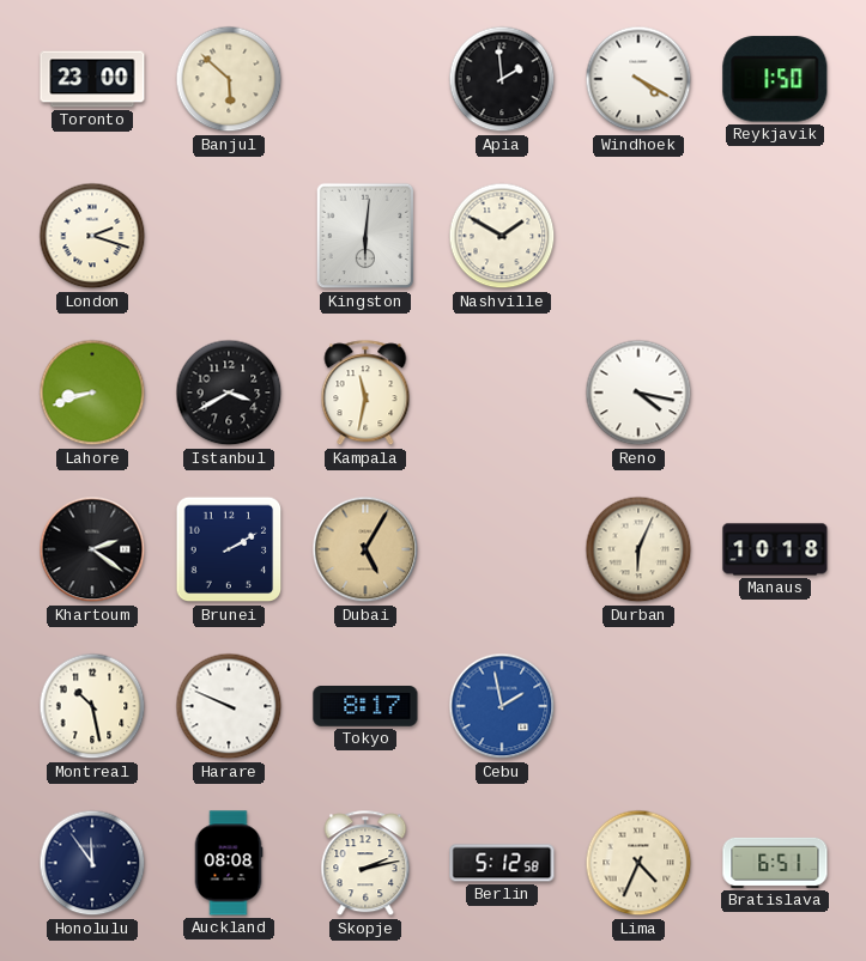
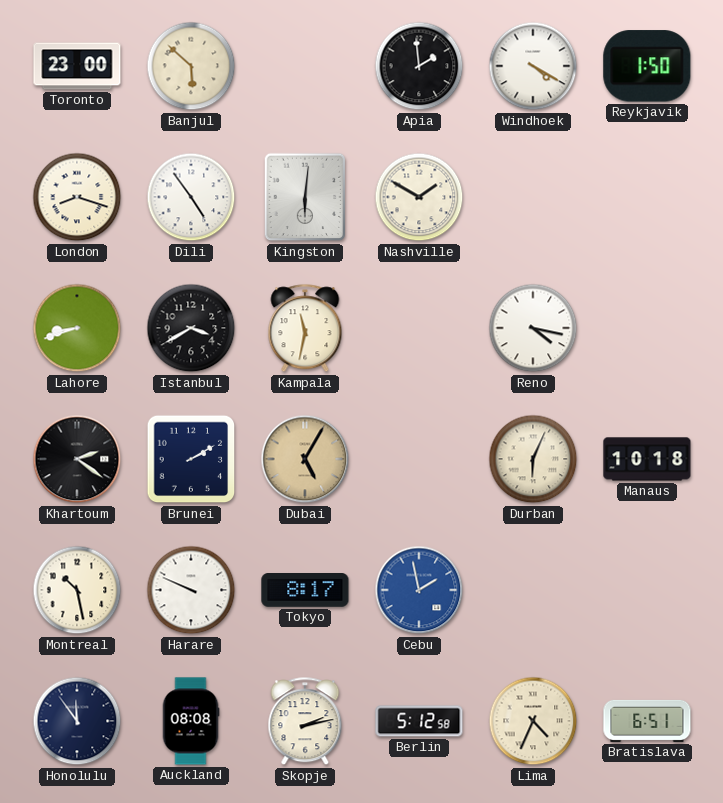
London: 2:18 -> 8:18 (77, 197)
Dili: none -> 4:54 (191, 197)
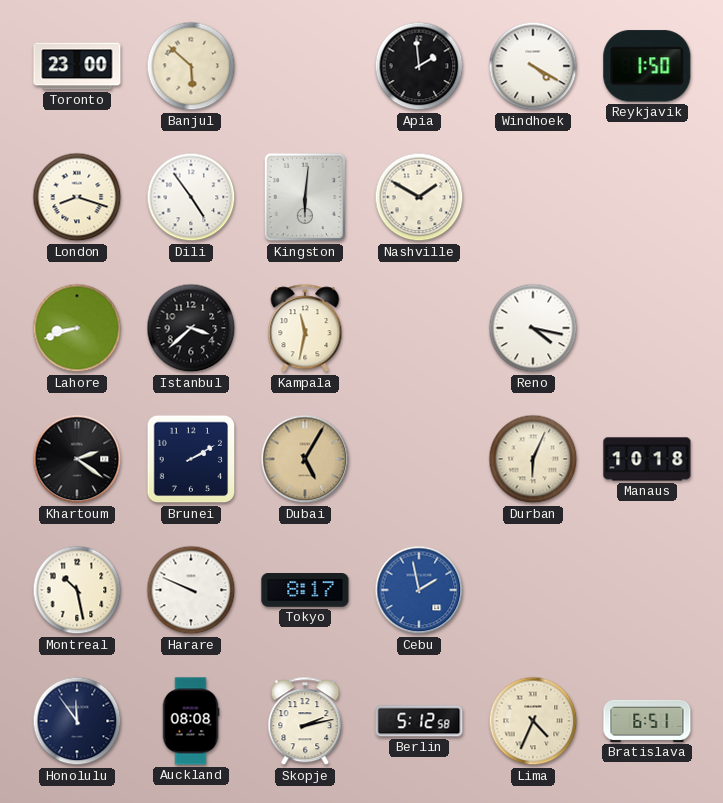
Istanbul: 3:40 -> 3:38 (191, 328)
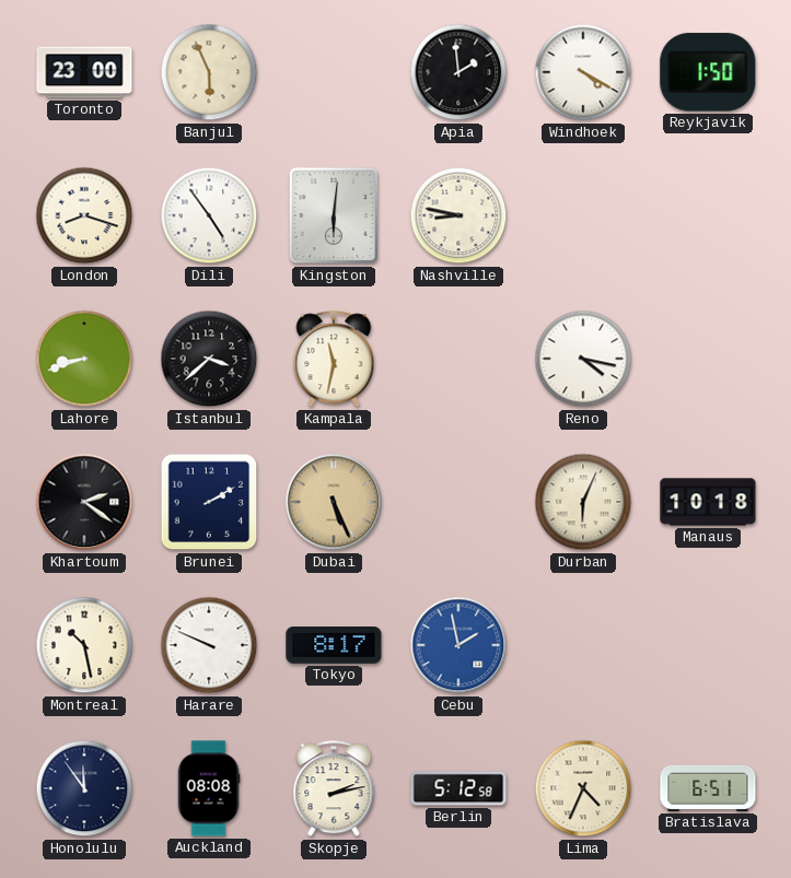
Banjul: 5:52 -> 5:56 (209, 72)
Nashville: 1:50 -> 8:47 (458, 215)
Dubai: 5:05 -> 5:26 (334, 502)
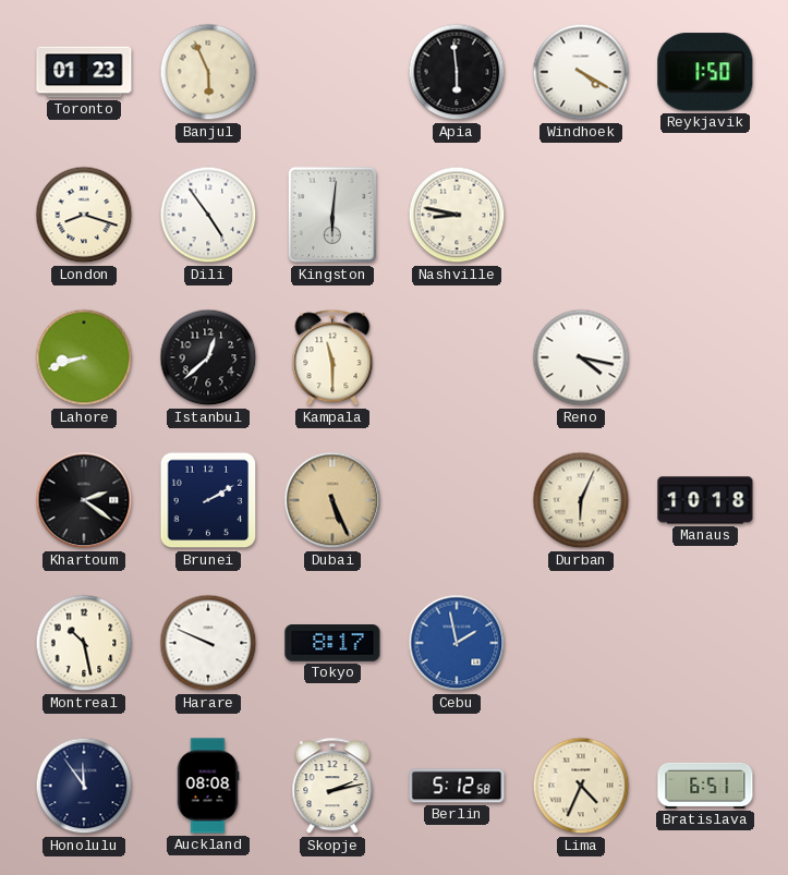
Toronto: 23:00 -> 01:23 (84, 72)
Apia: 1:59 -> 5:59 (457, 72)
Istanbul: 3:38 -> 12:38 (208, 357)
Kampala: 11:32 -> 11:30 (332, 358)
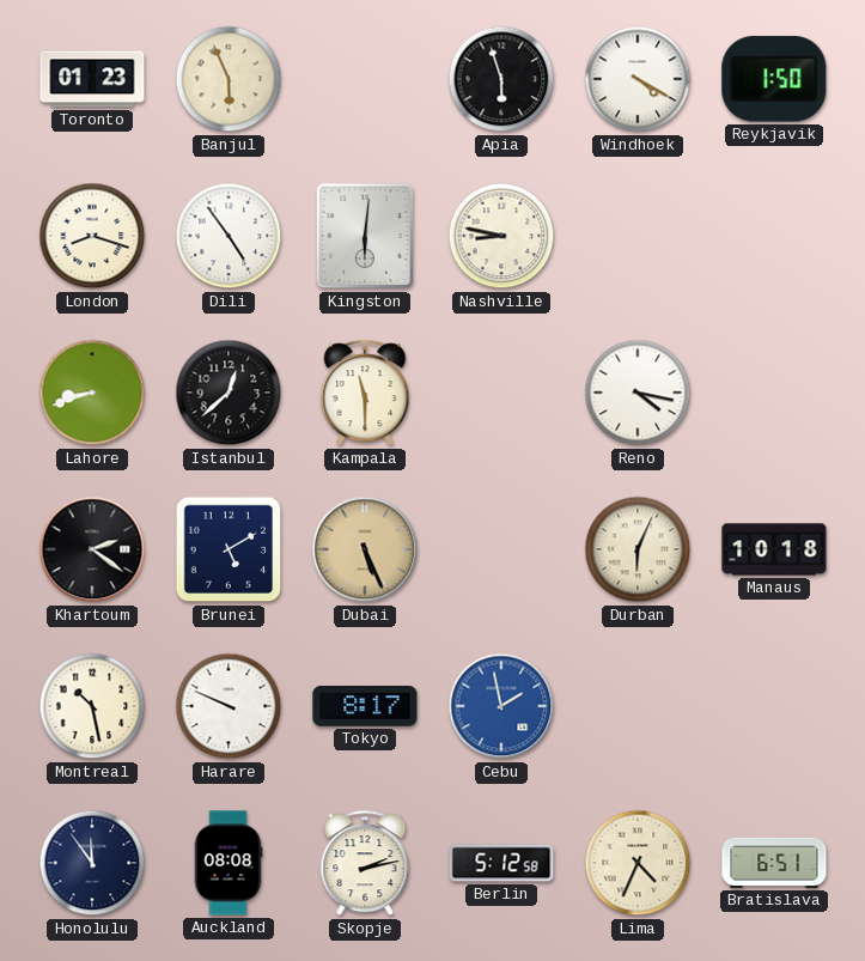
Apia: 5:59 -> 5:57 (501, 79)
Brunei: 2:10 -> 5:10 (229, 549)
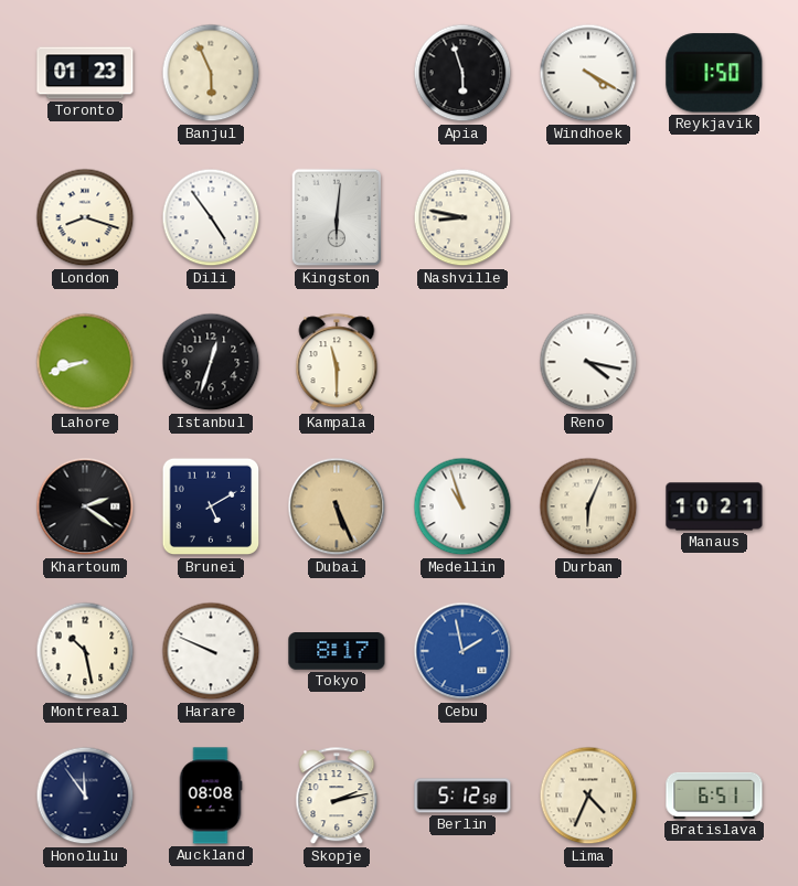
Istanbul: 12:38 -> 12:33 (211, 362)
Medellin: none -> 10:57 (462, 506)
Manaus: 10:18 -> 10:21 (714, 506)
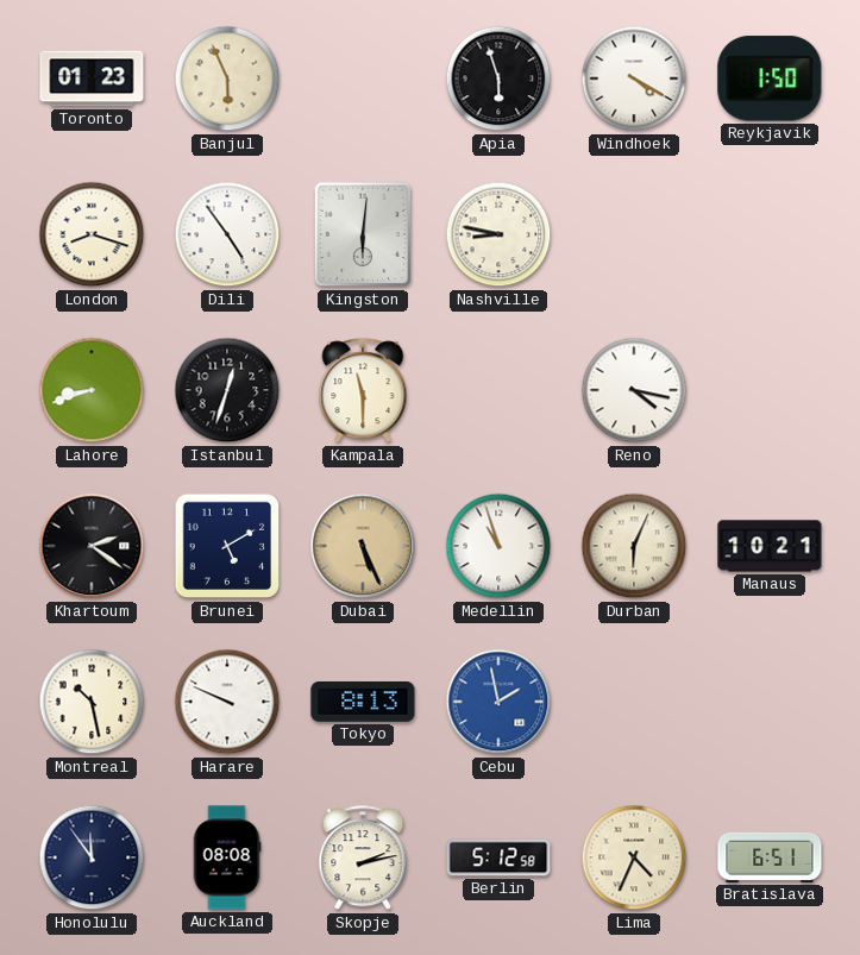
Tokyo: 8:17 -> 8:13 (363, 703)
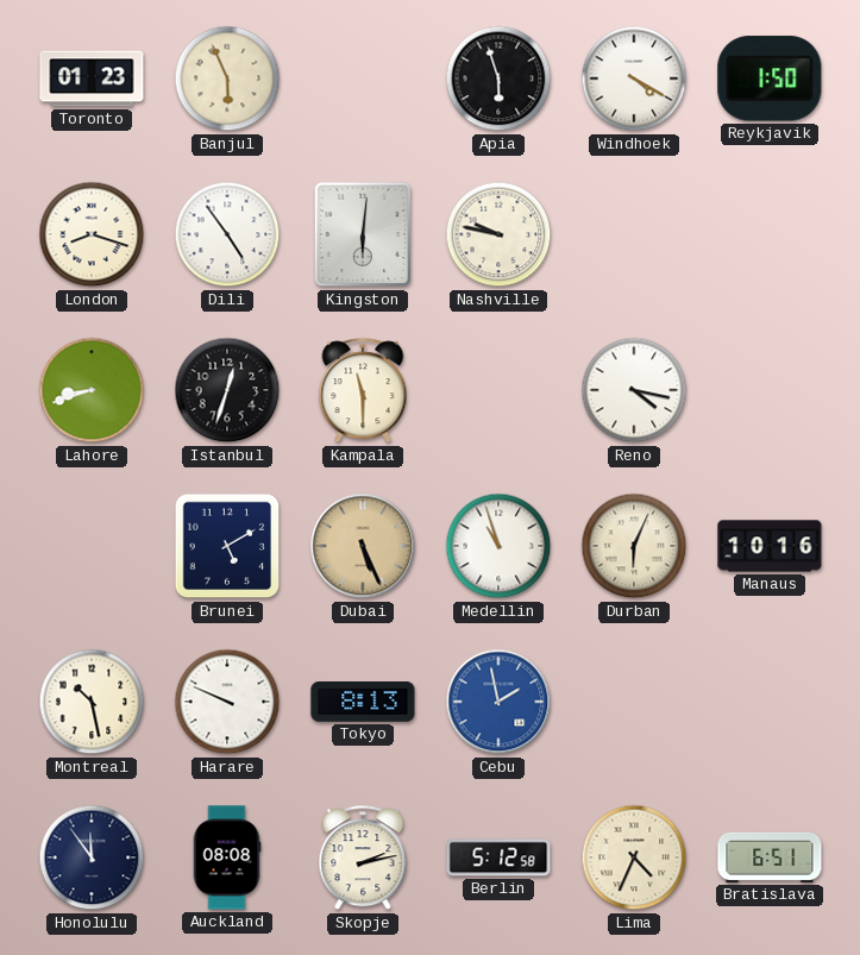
Nashville: 8:47 -> 9:47 (498, 234)
Khartoum: 2:21 -> none (92, 546)
Manaus: 10:21 -> 10:16 (770, 546)
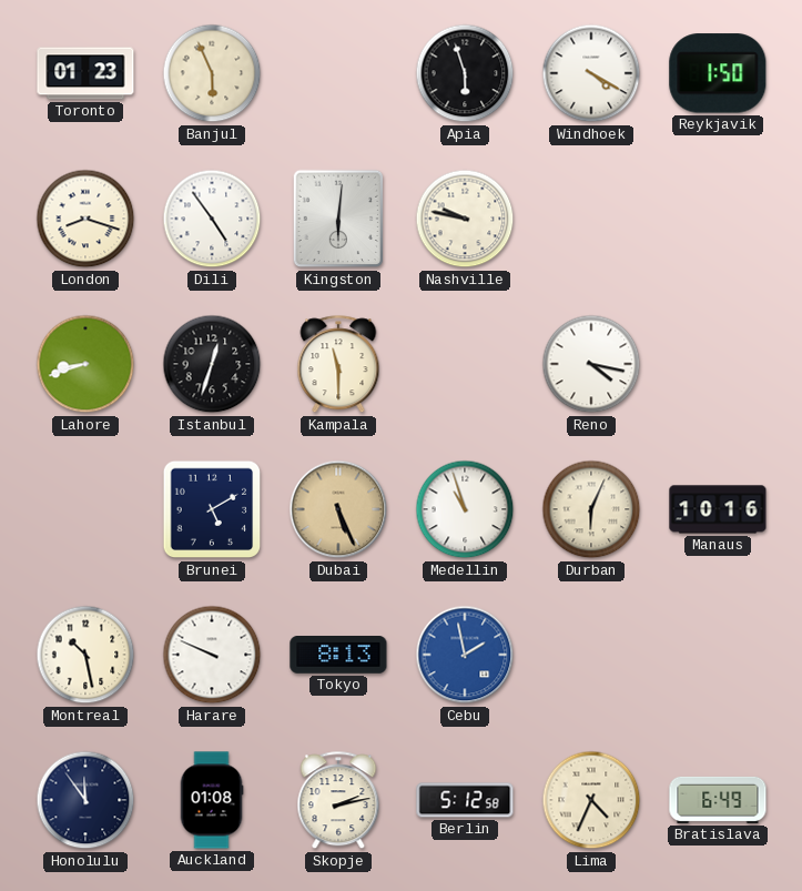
Auckland: 08:08 -> 01:08 (212, 800)
Bratislava: 6:51 -> 6:49 (718, 800)
